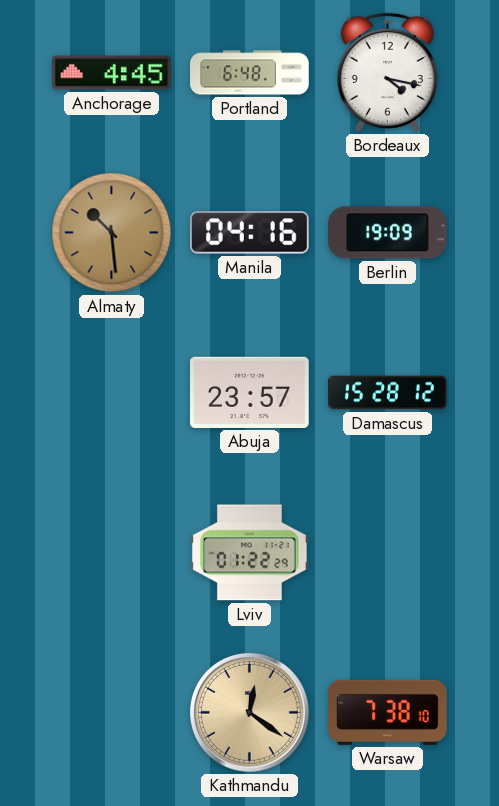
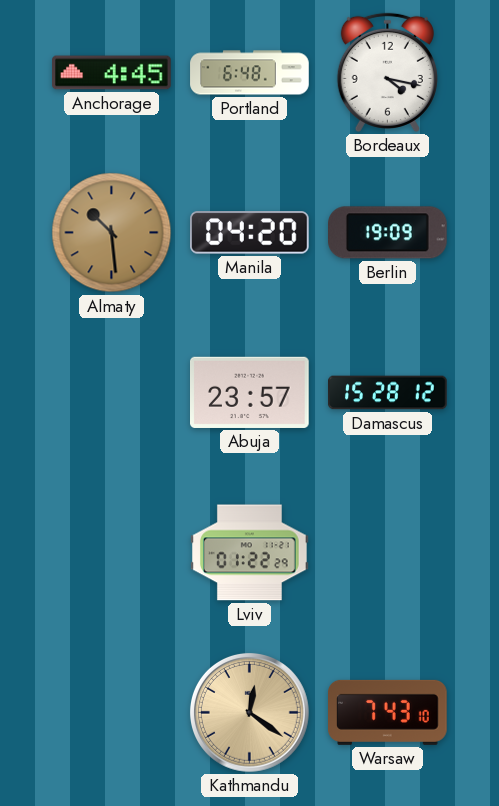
Manila: 04:16 -> 04:20 (250, 233)
Warsaw: 7:38 -> 7:43 (388, 712)
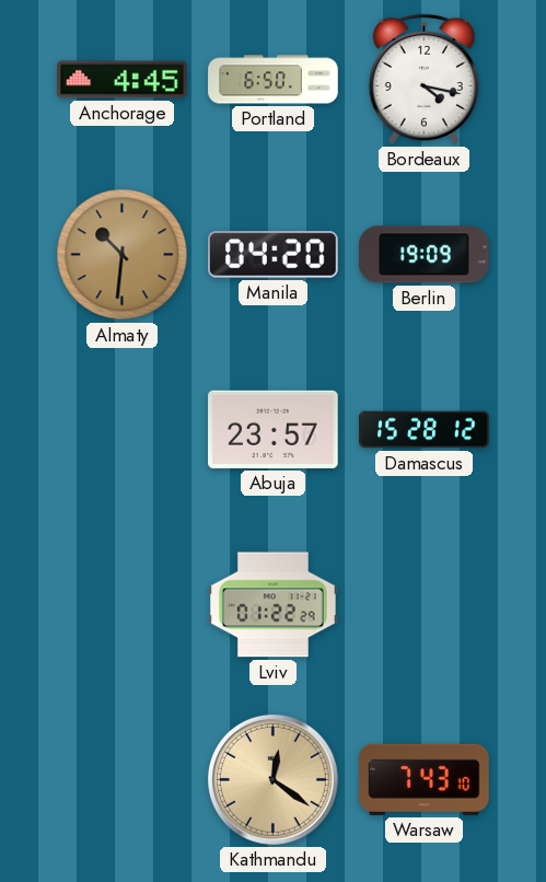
Portland: 6:48 -> 6:50 (274, 80)
Almaty: 10:29 -> 10:31 (123, 255)
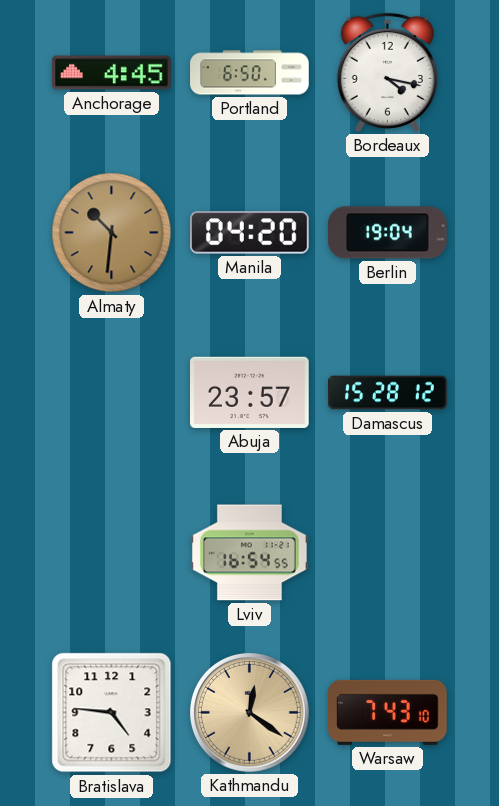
Berlin: 19:09 -> 19:04 (388, 233)
Lviv: 01:22 -> 16:54 (250, 553)
Bratislava: none -> 4:46 (112, 713)
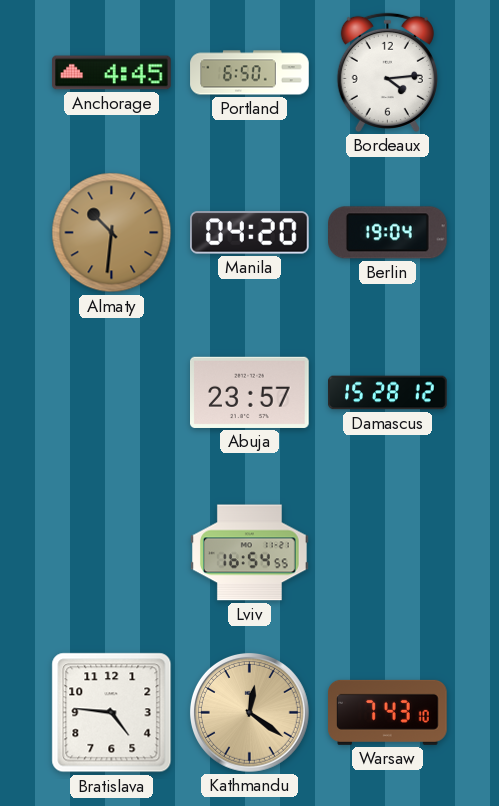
Bordeaux: 4:17 -> 4:14 (387, 72)
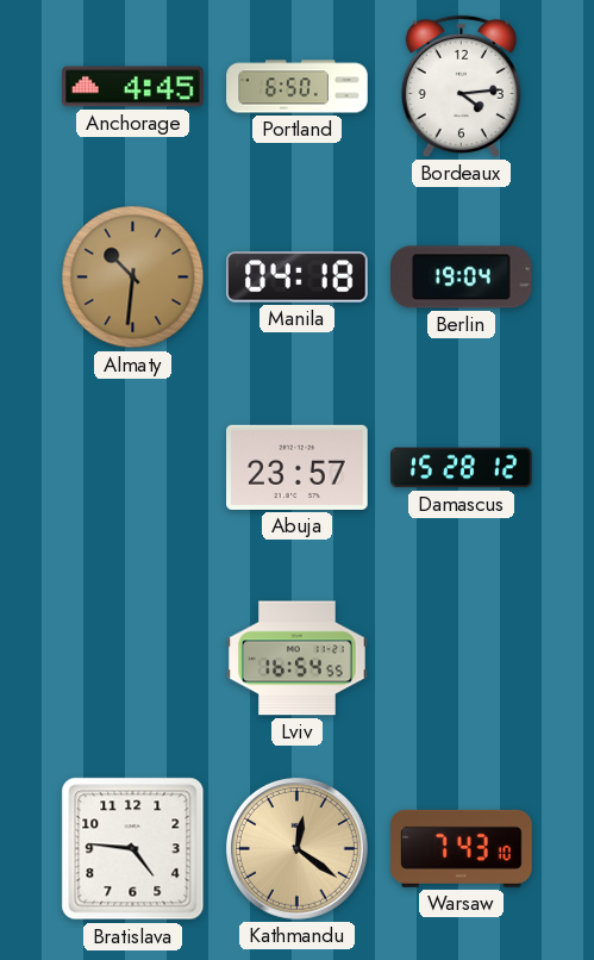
Manila: 04:20 -> 04:18 (298, 278)
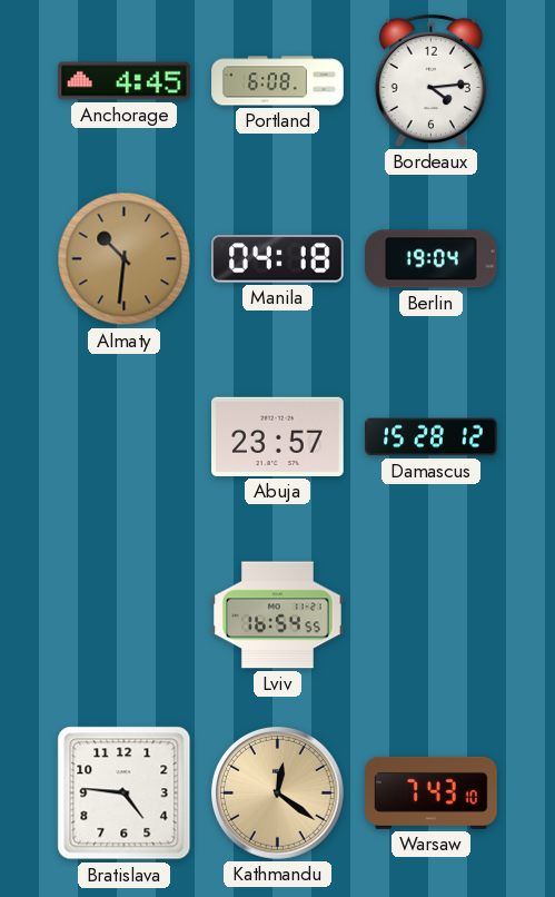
Portland: 6:50 -> 6:08 (278, 81)
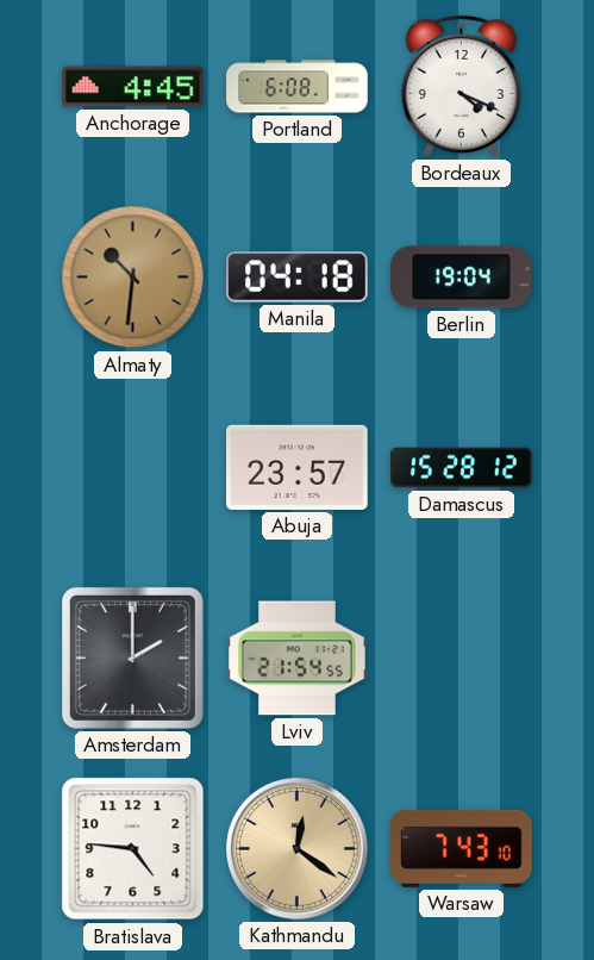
Bordeaux: 4:14 -> 4:19 (461, 86)
Amsterdam: none -> 2:00 (132, 657)
Lviv: 16:54 -> 21:54 (298, 659)
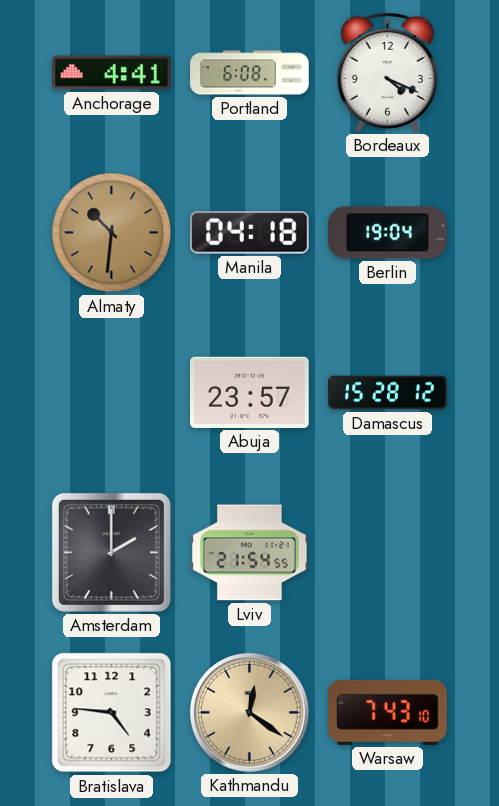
Anchorage: 4:45 -> 4:41 (112, 73)
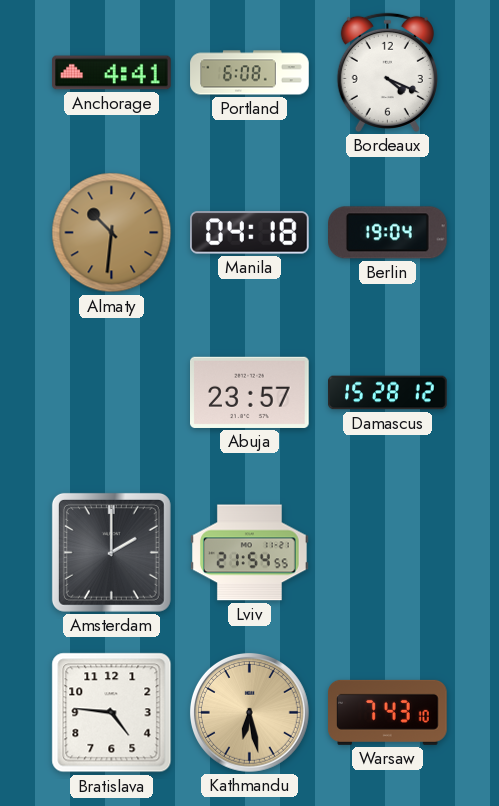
Kathmandu: 12:21 -> 6:28 (249, 712)
